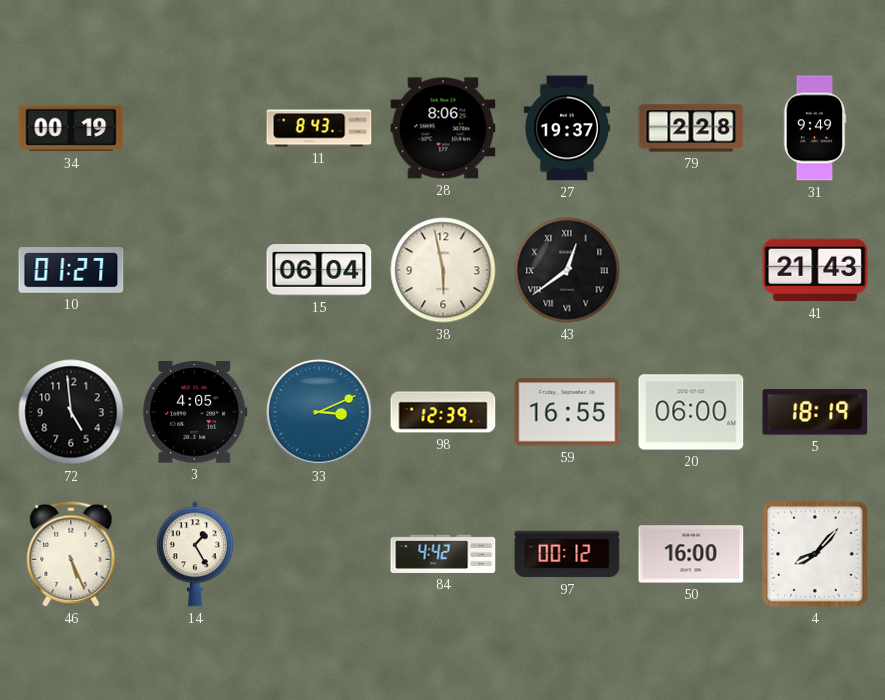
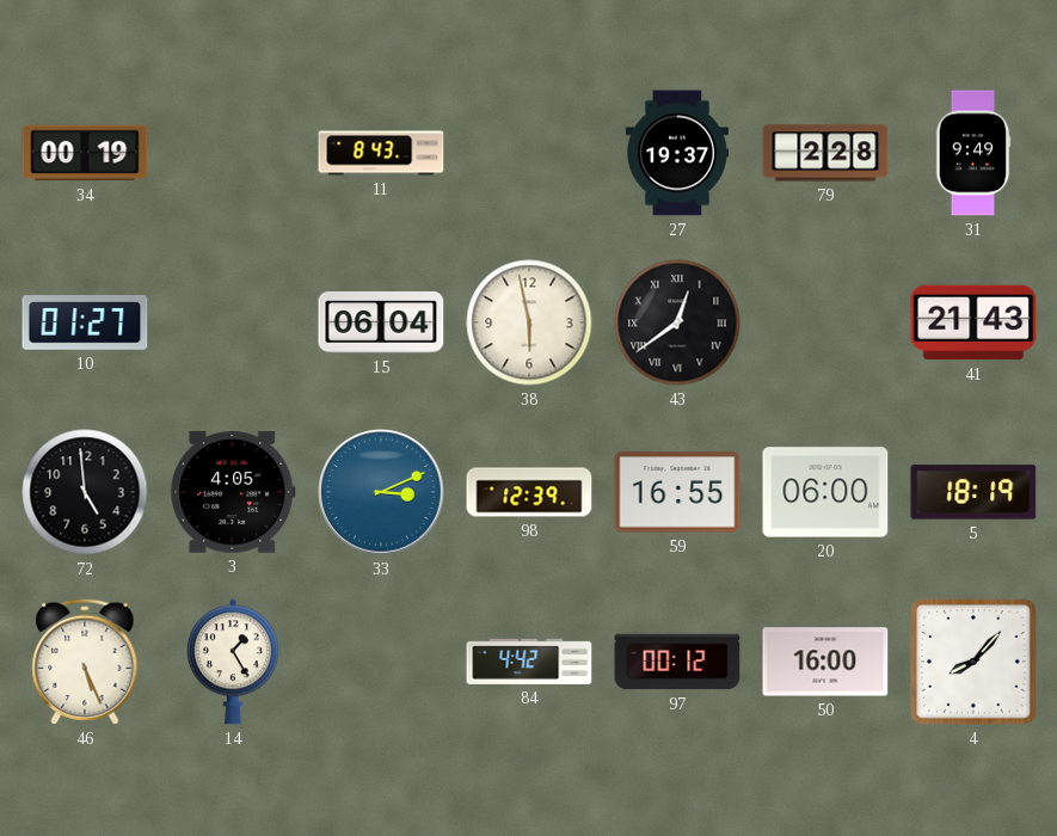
28: 8:06 -> none (443, 128)
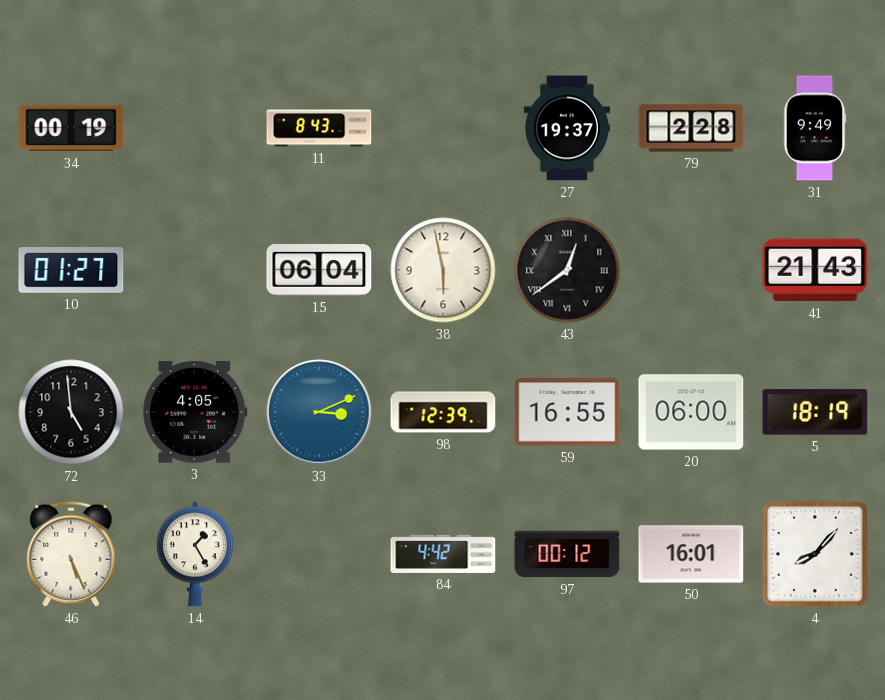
50: 16:00 -> 16:01 (691, 554)
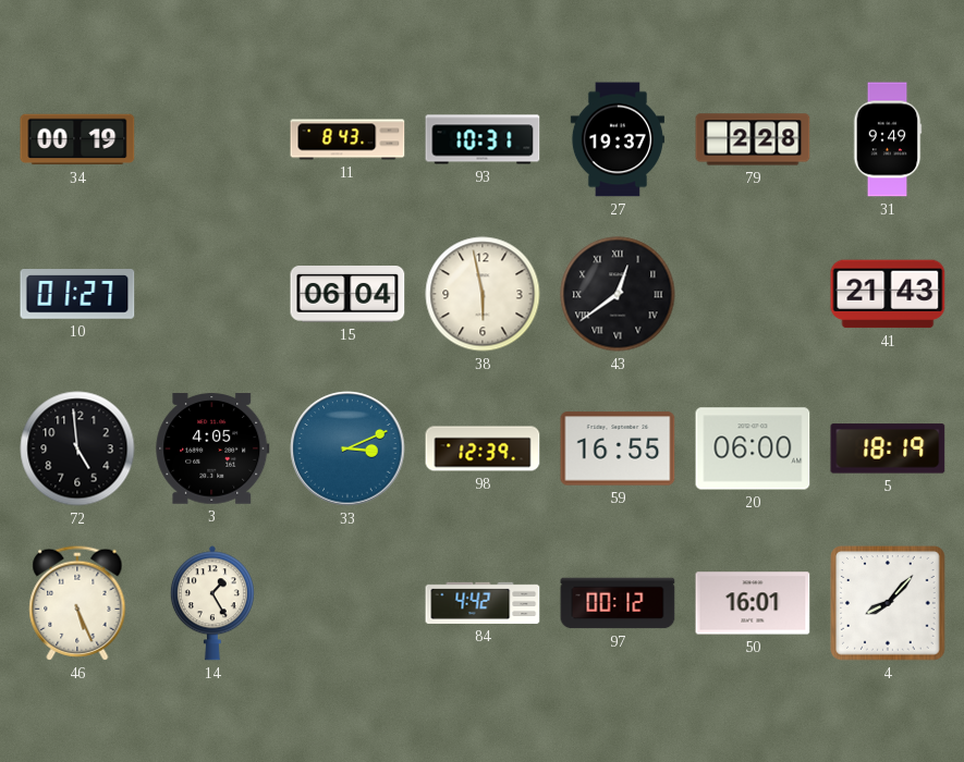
93: none -> 10:31 (483, 139)
